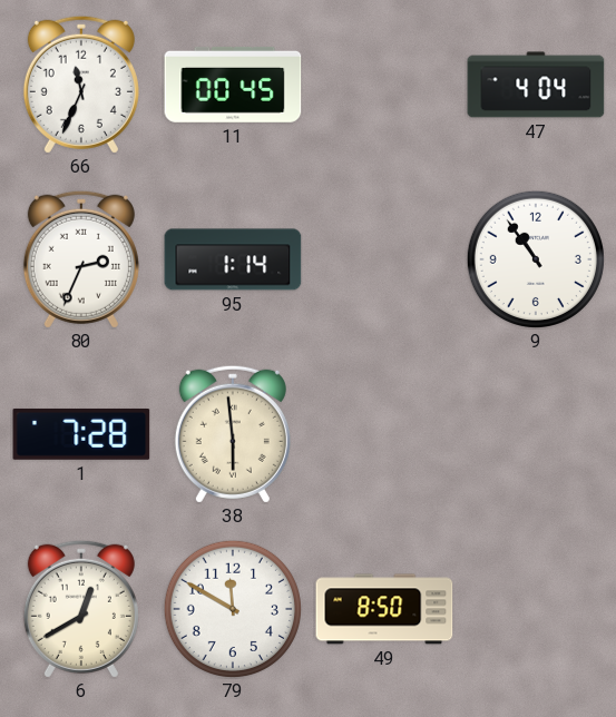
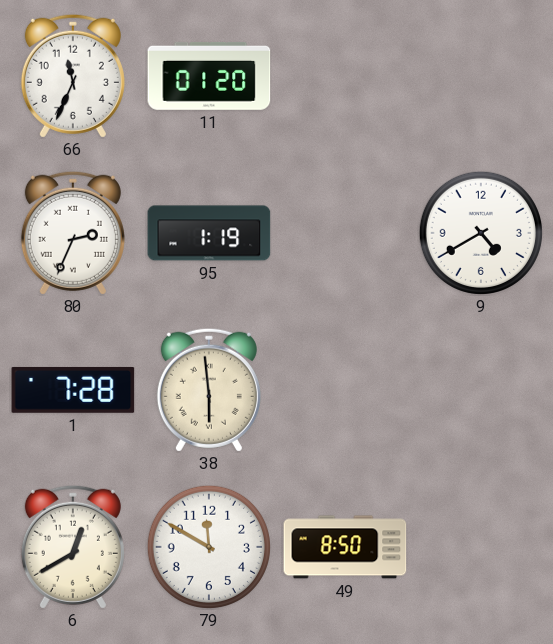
11: 00:45 -> 01:20 (209, 76)
47: 4:04 -> none (536, 85)
95: 1:14 -> 1:19 (209, 233)
9: 10:54 -> 4:40 (481, 233)
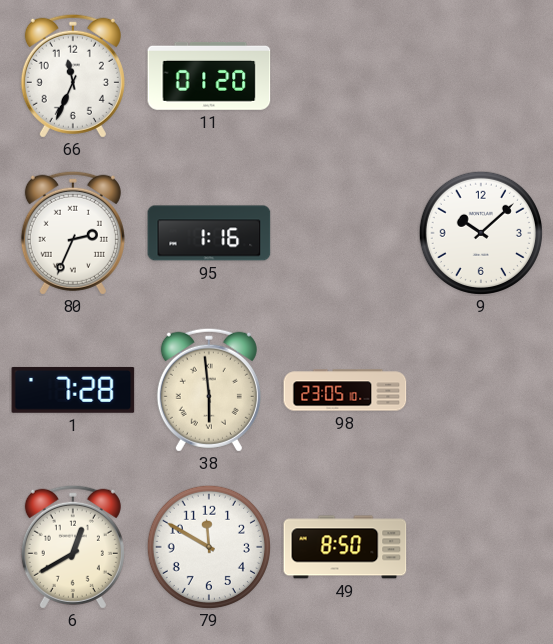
95: 1:19 -> 1:16 (209, 233)
9: 4:40 -> 10:08 (481, 233)
98: none -> 23:05 (345, 390)
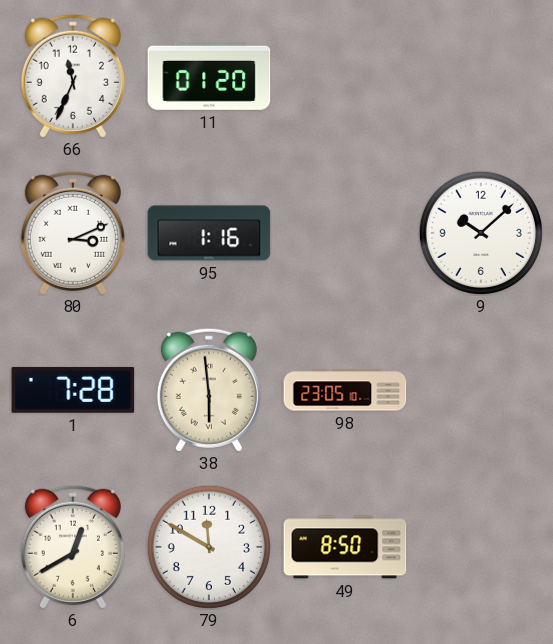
80: 2:34 -> 3:11 (73, 233)
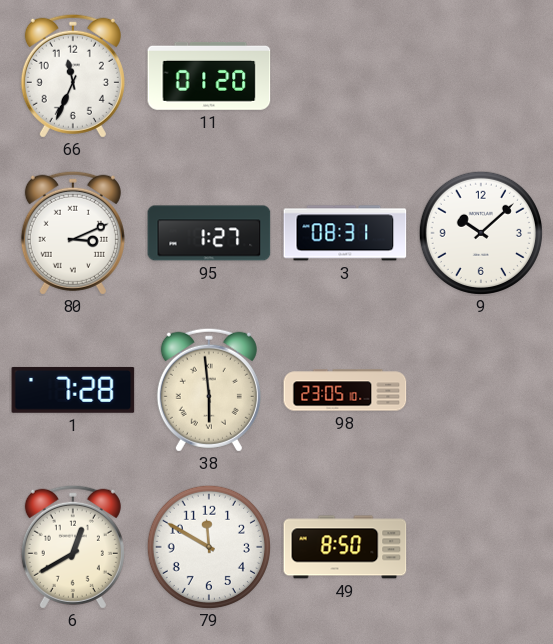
95: 1:16 -> 1:27 (209, 233)
3: none -> 08:31 (345, 233)
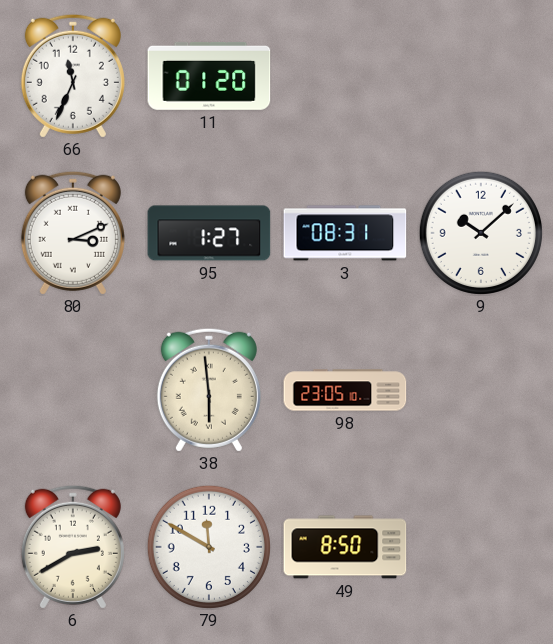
1: 7:28 -> none (73, 390)
6: 12:40 -> 2:40 (73, 547)
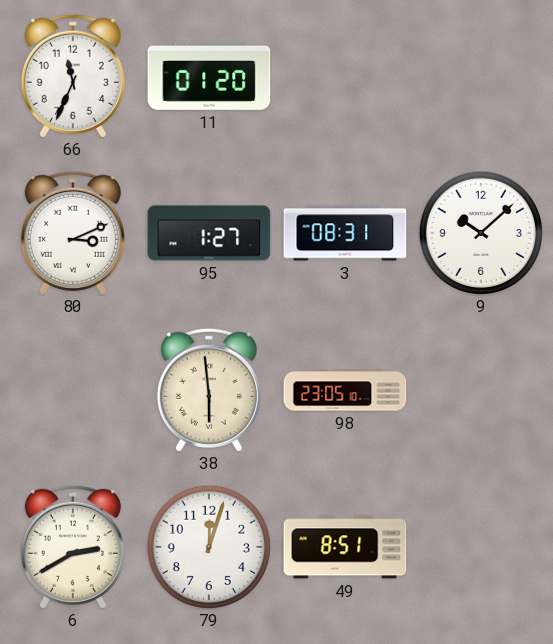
79: 11:50 -> 12:03 (209, 547)
49: 8:50 -> 8:51 (345, 547)
